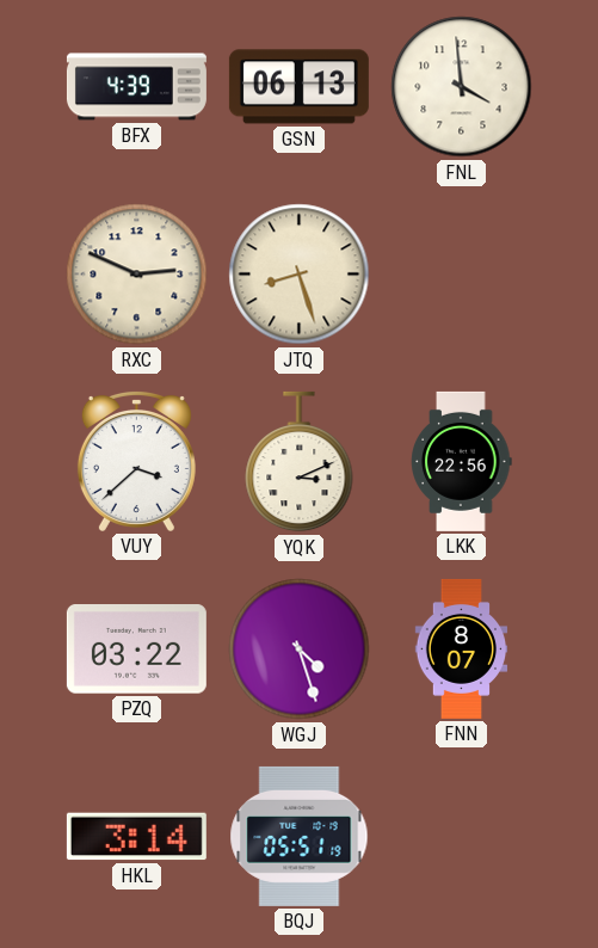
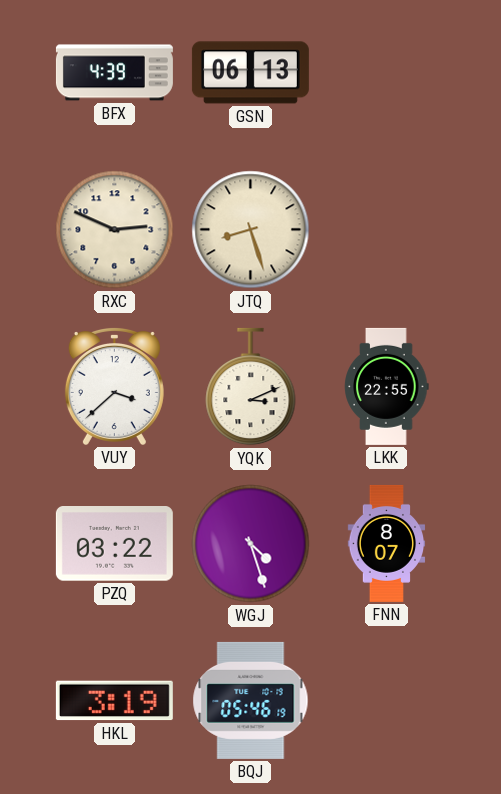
FNL: 3:59 -> none (462, 87)
LKK: 22:56 -> 22:55 (387, 386)
HKL: 3:14 -> 3:19 (114, 701)
BQJ: 05:51 -> 05:46 (251, 700)
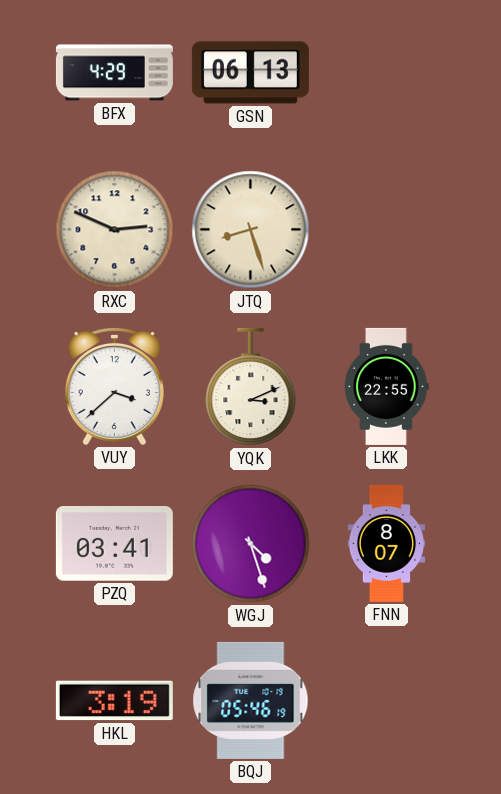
BFX: 4:39 -> 4:29 (114, 73)
PZQ: 03:22 -> 03:41 (114, 544)
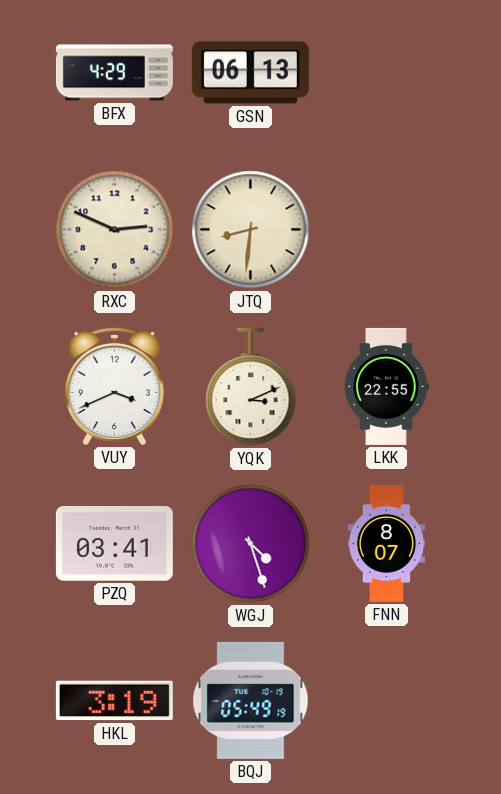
JTQ: 8:27 -> 8:31 (251, 230)
VUY: 3:38 -> 3:41 (114, 386)
BQJ: 05:46 -> 05:49 (251, 700)
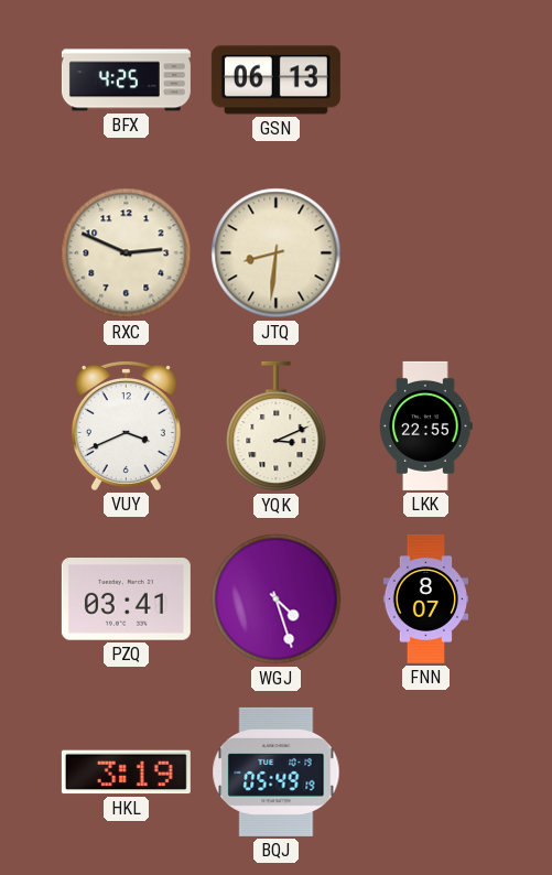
BFX: 4:29 -> 4:25 (126, 80)
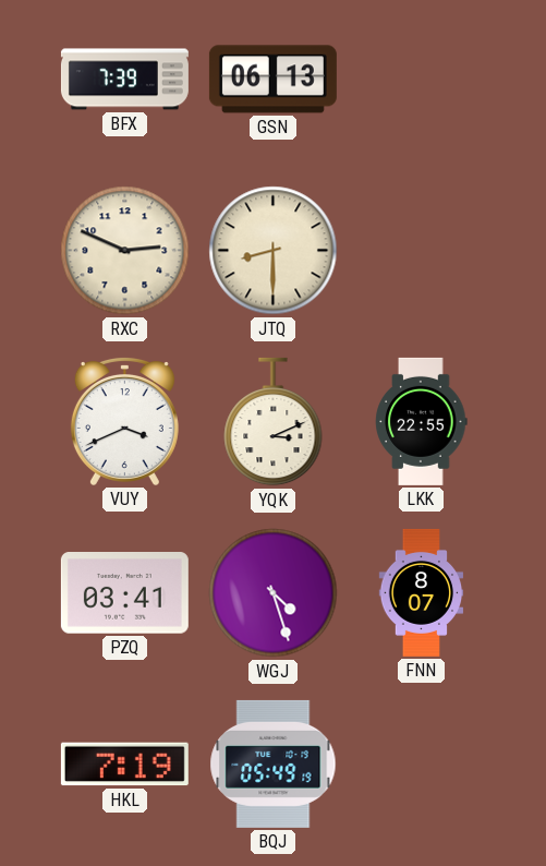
BFX: 4:25 -> 7:39 (124, 80)
JTQ: 8:31 -> 8:30 (274, 251)
HKL: 3:19 -> 7:19 (124, 765)
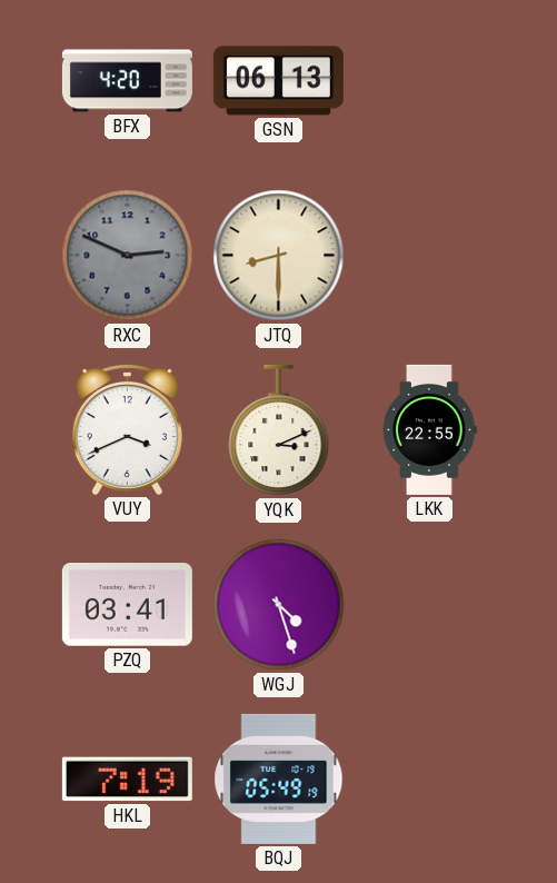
BFX: 7:39 -> 4:20 (127, 81)
RXC dial: cream -> grey (128, 256)
FNN: 8:07 -> none (422, 592)
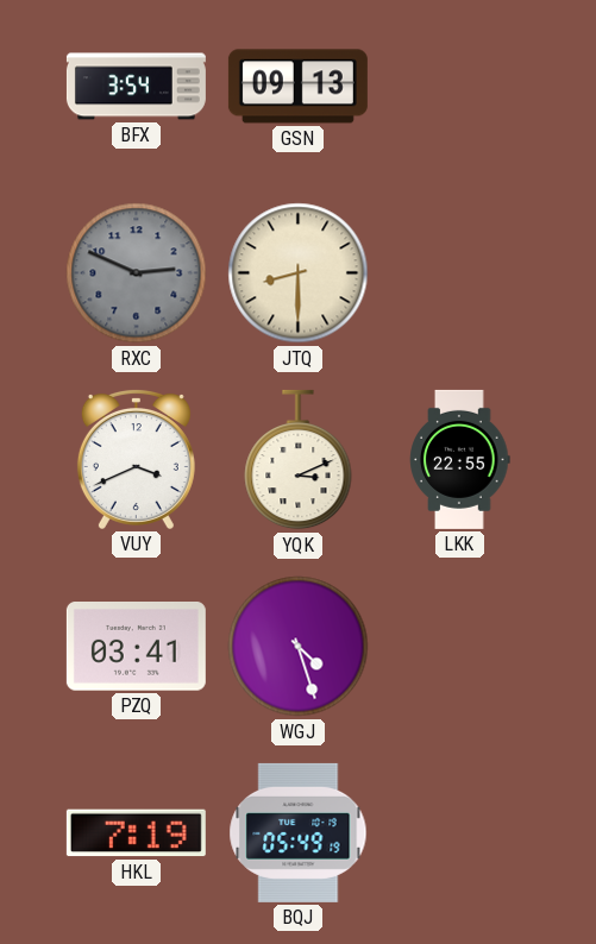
BFX: 4:20 -> 3:54 (136, 87)
GSN: 06:13 -> 09:13 (297, 87)
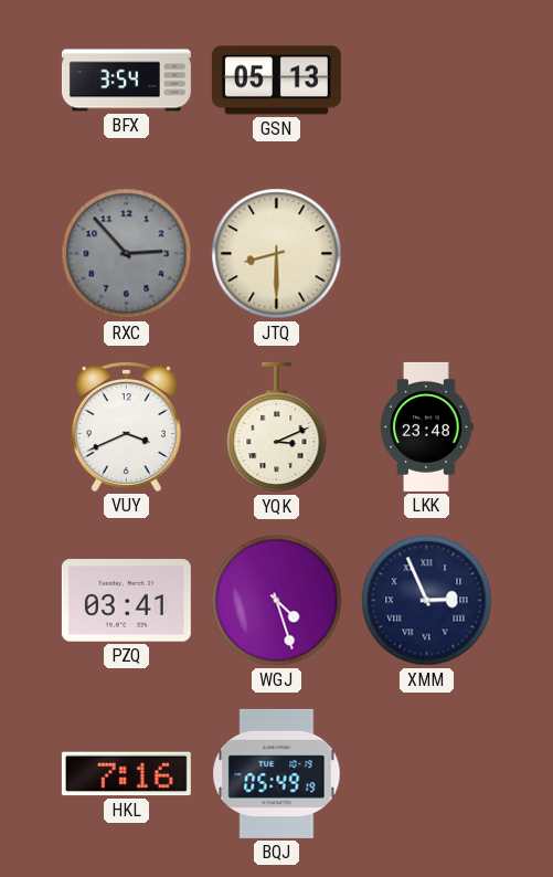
GSN: 09:13 -> 05:13 (276, 81)
RXC: 2:49 -> 2:53 (127, 254)
LKK: 22:55 -> 23:48 (427, 426)
XMM: none -> 2:56 (427, 601)
HKL: 7:19 -> 7:16 (126, 774)
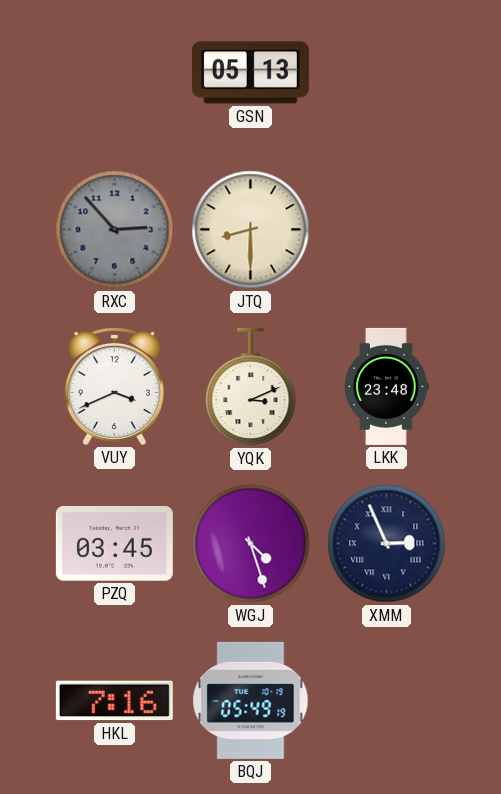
BFX: 3:54 -> none (126, 81)
PZQ: 03:41 -> 03:45 (114, 544)
